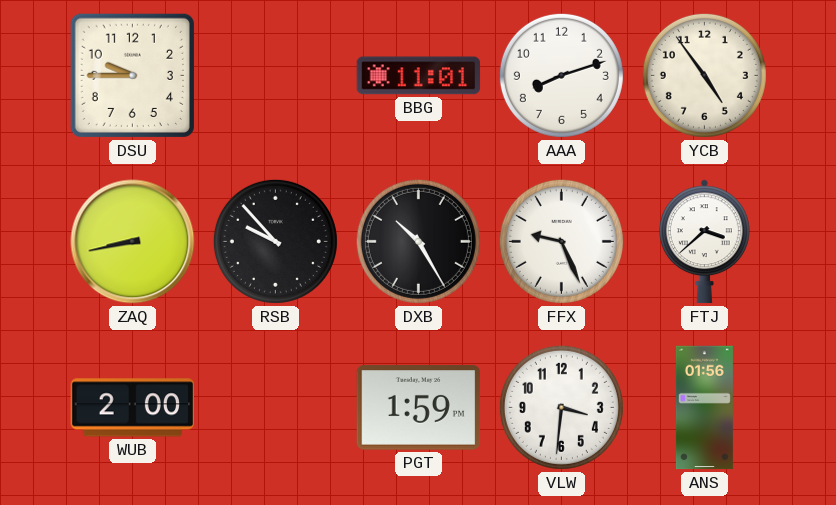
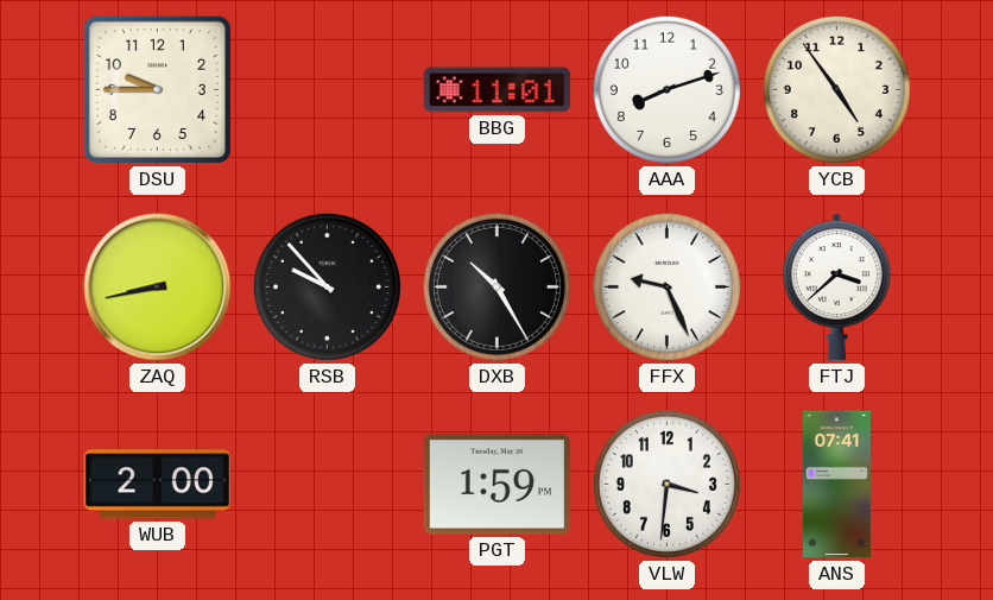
ANS: 01:56 -> 07:41 (836, 485)
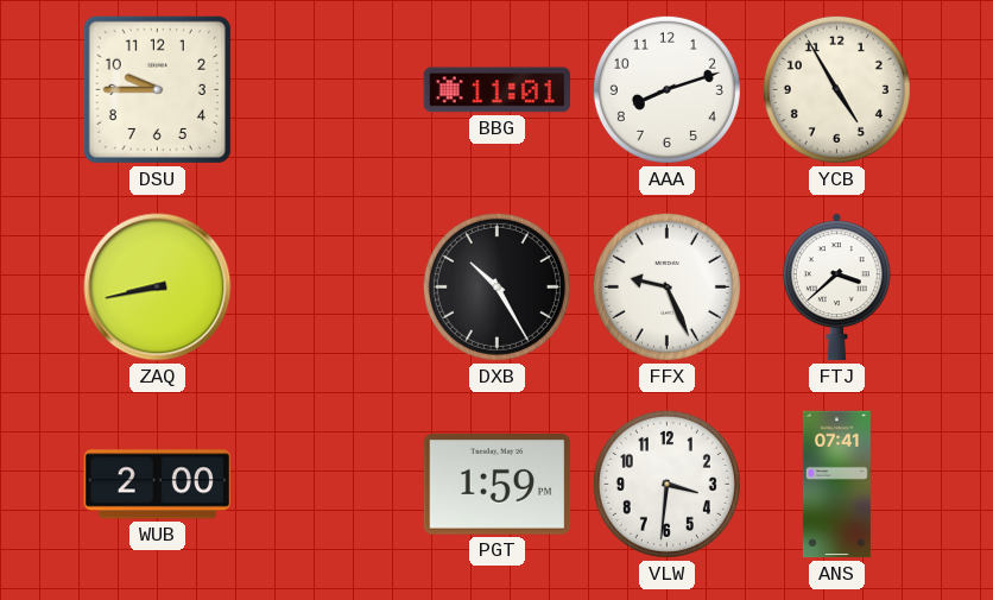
YCB: 4:54 -> 4:55 (836, 89)
RSB: 9:53 -> none (327, 286)
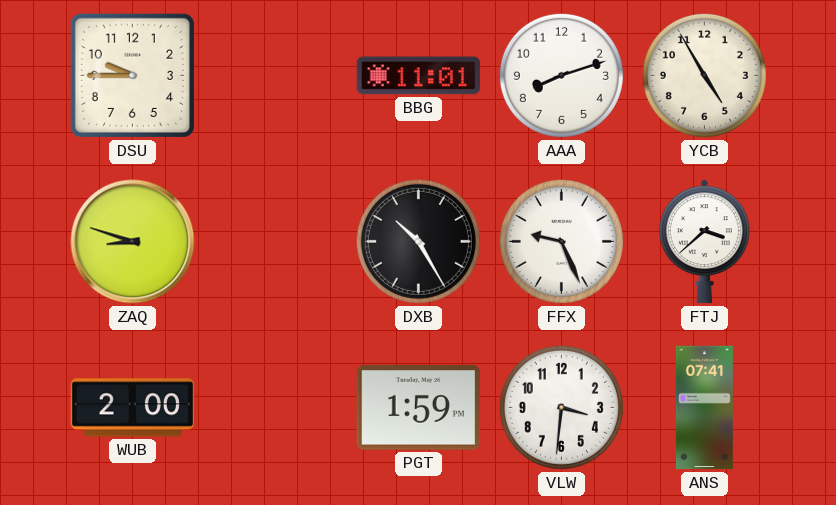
ZAQ: 8:43 -> 8:48 (133, 242)
